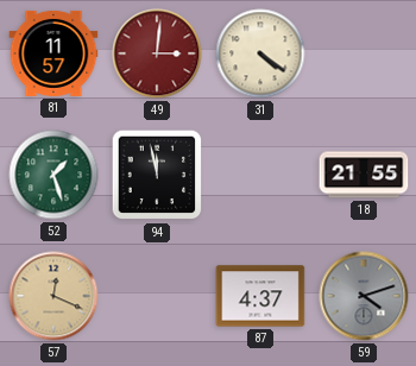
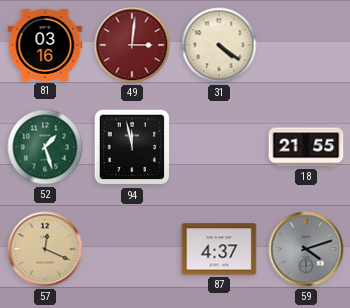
81: 11:57 -> 03:16 (45, 45)
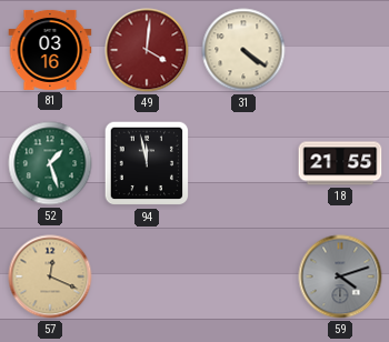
49: 3:01 -> 4:01 (147, 50)
87: 4:37 -> none (219, 249)
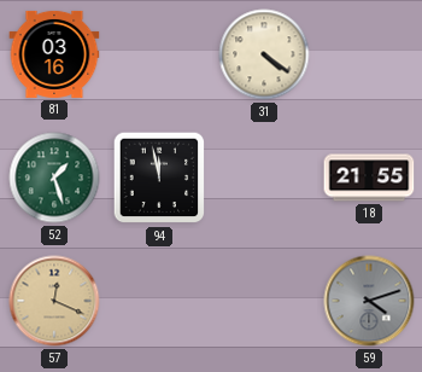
49: 4:01 -> none (147, 50)
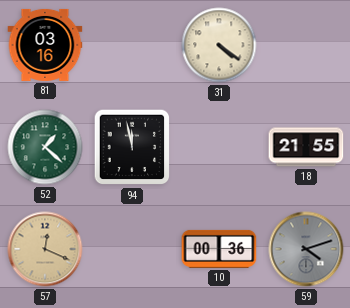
52: 1:27 -> 1:22 (45, 147)
10: none -> 00:36 (219, 249)
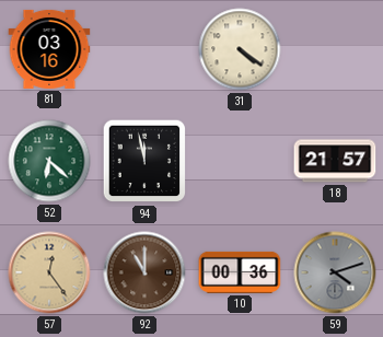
52: 1:22 -> 6:22 (49, 161)
18: 21:55 -> 21:57 (335, 161)
57: 12:19 -> 12:24 (49, 272)
92: none -> 11:00 (144, 272)
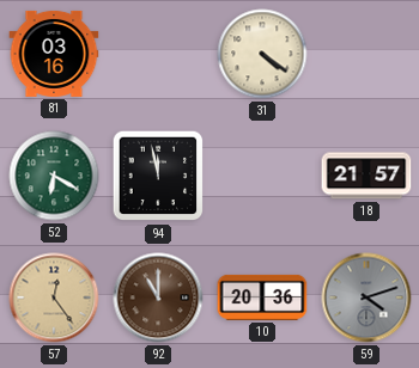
52: 6:22 -> 6:20 (54, 176)
10: 00:36 -> 20:36 (262, 298)
